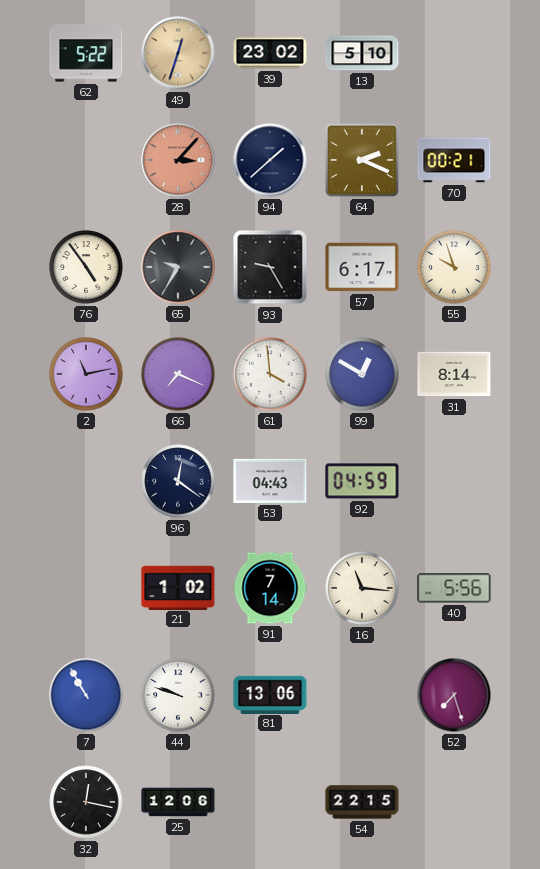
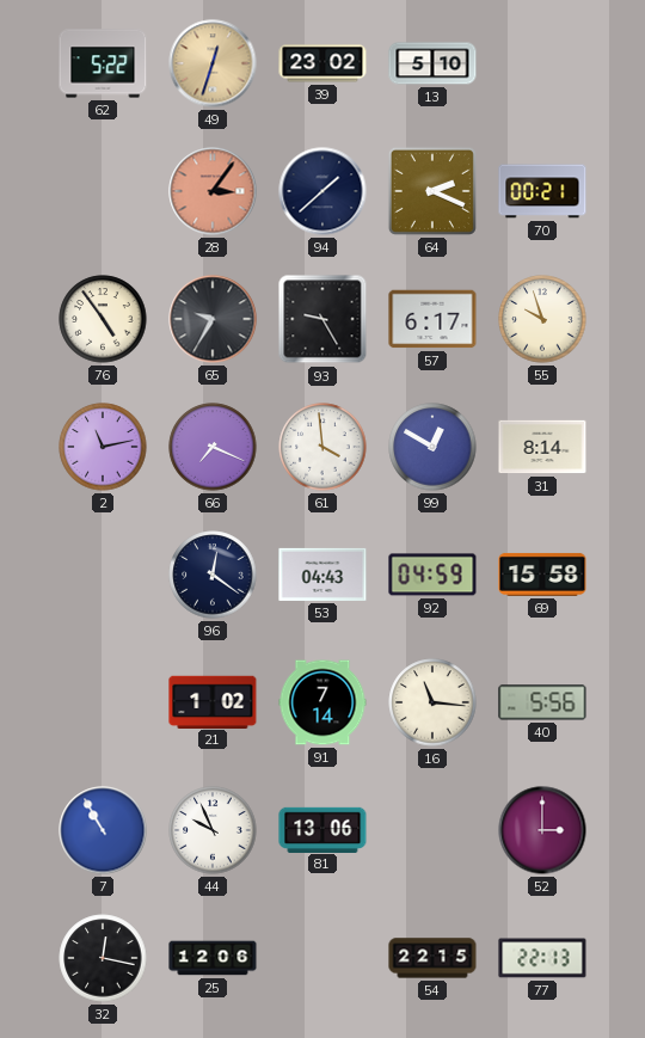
28: 3:07 -> 3:06 (213, 191)
69: none -> 15:58 (542, 575)
44: 9:48 -> 9:56 (213, 830)
52: 7:27 -> 3:00 (542, 830)
77: none -> 22:13 (542, 958)
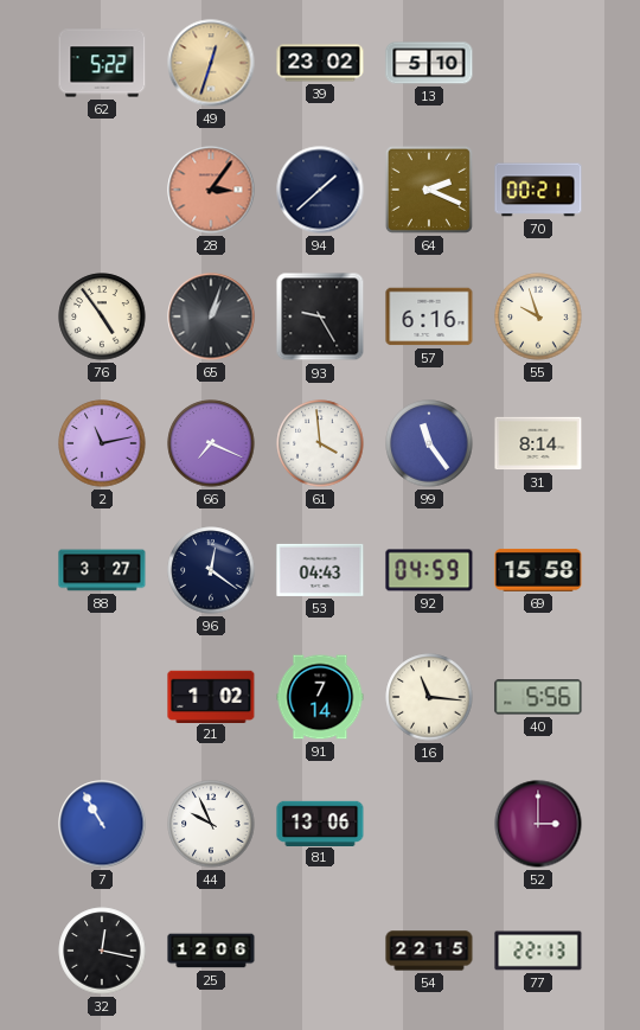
65: 9:35 -> 1:03 (211, 316)
57: 6:17 -> 6:16 (429, 316)
99: 12:50 -> 11:24 (429, 443)
88: none -> 3:27 (102, 570)
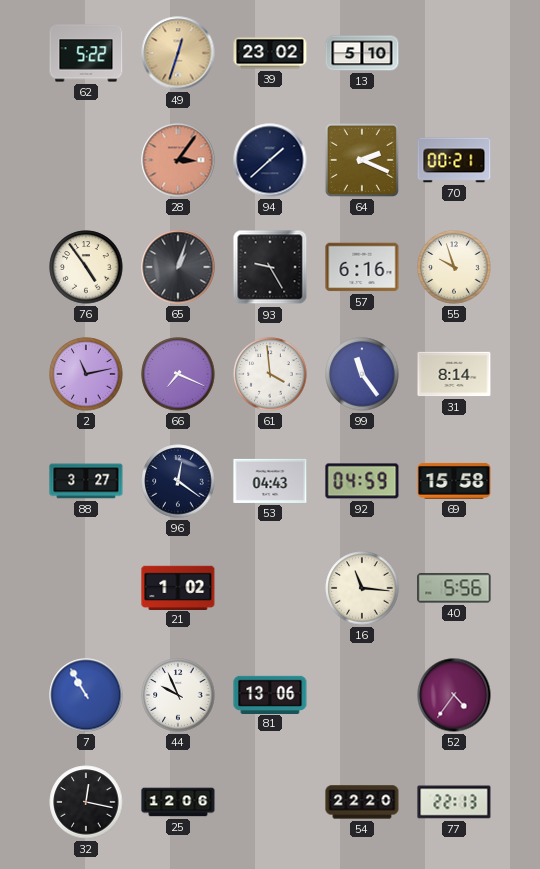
91: 7:14 -> none (320, 697)
52: 3:00 -> 4:36 (454, 695)
54: 22:15 -> 22:20 (362, 802)
